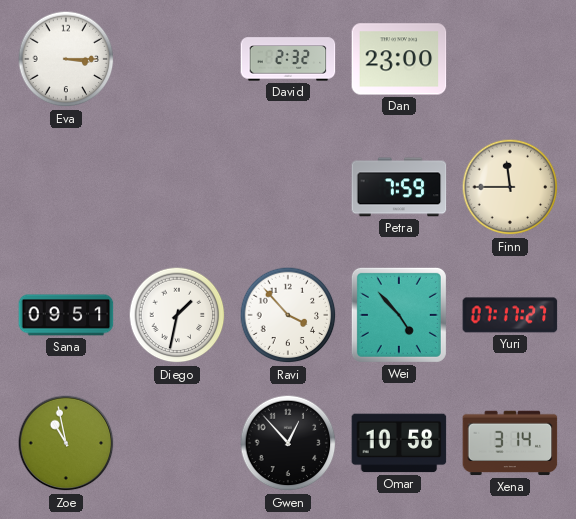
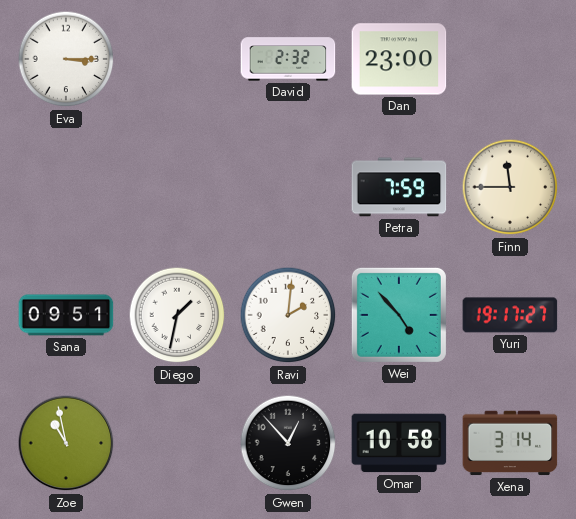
Ravi: 3:53 -> 2:01 (288, 315)
Yuri: 07:17 -> 19:17 (510, 315)
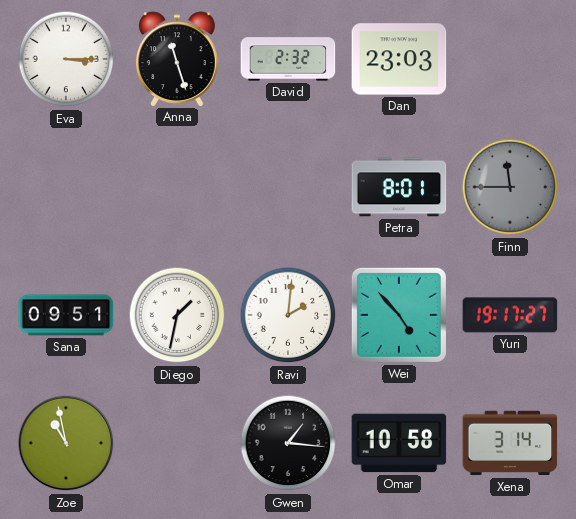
Anna: none -> 11:27 (177, 59)
Dan: 23:00 -> 23:03 (399, 59)
Petra: 7:59 -> 8:01 (399, 187)
Finn dial: cream -> grey (510, 187)
Gwen: 12:53 -> 1:16 (288, 443)
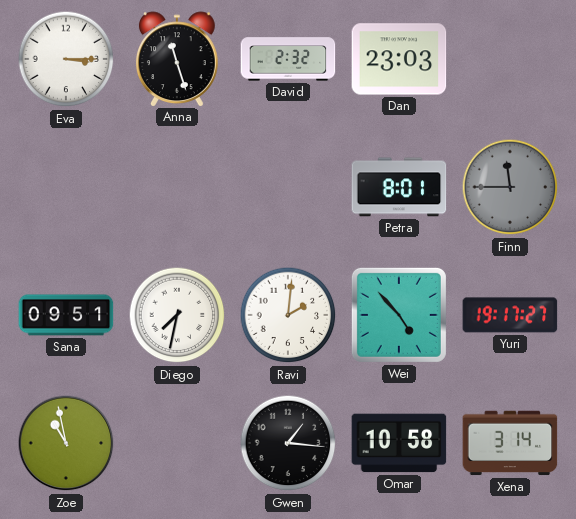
Diego: 1:32 -> 7:32 (177, 315)
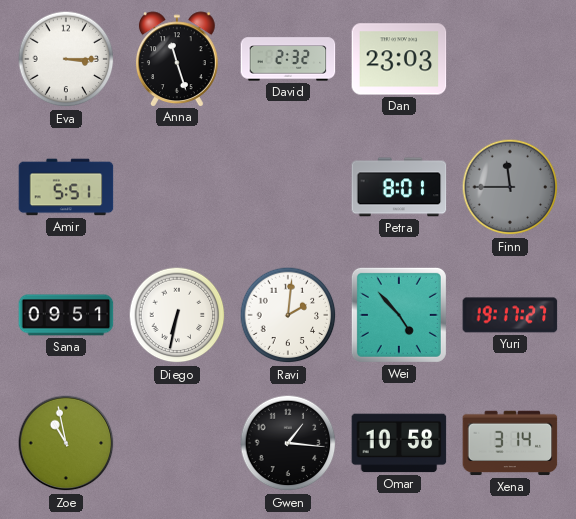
Amir: none -> 5:51 (66, 187)
Diego: 7:32 -> 6:32 (177, 315)
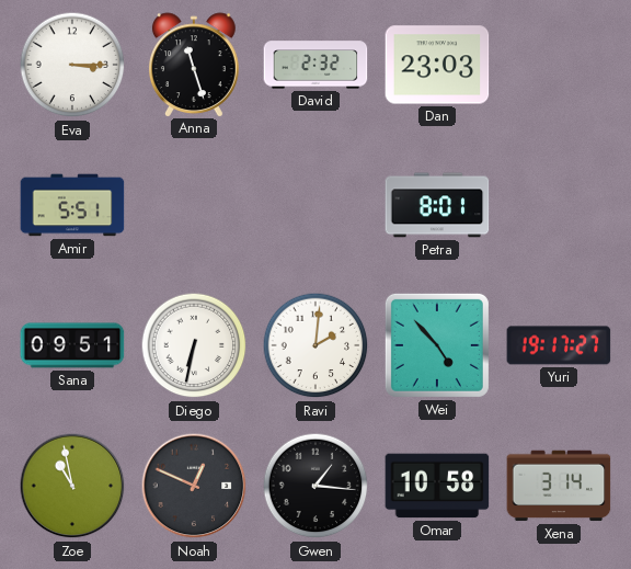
Finn: 11:45 -> none (510, 187)
Noah: none -> 12:49 (194, 486)
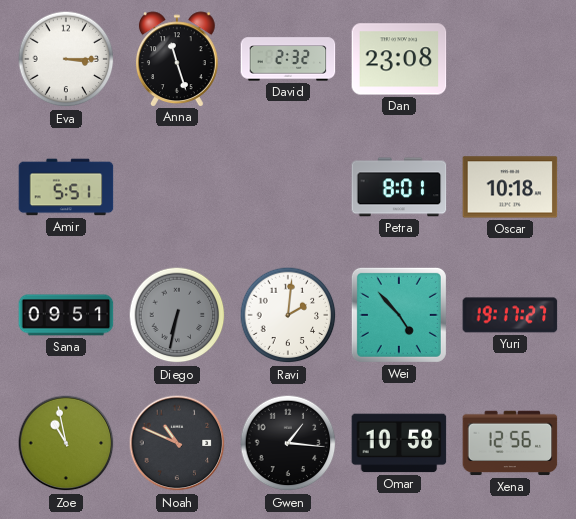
Dan: 23:03 -> 23:08 (399, 59)
Oscar: none -> 10:18 (510, 187)
Diego dial: white -> grey (177, 315)
Noah: 12:49 -> 10:49 (177, 443)
Xena: 3:14 -> 12:56 (510, 443)
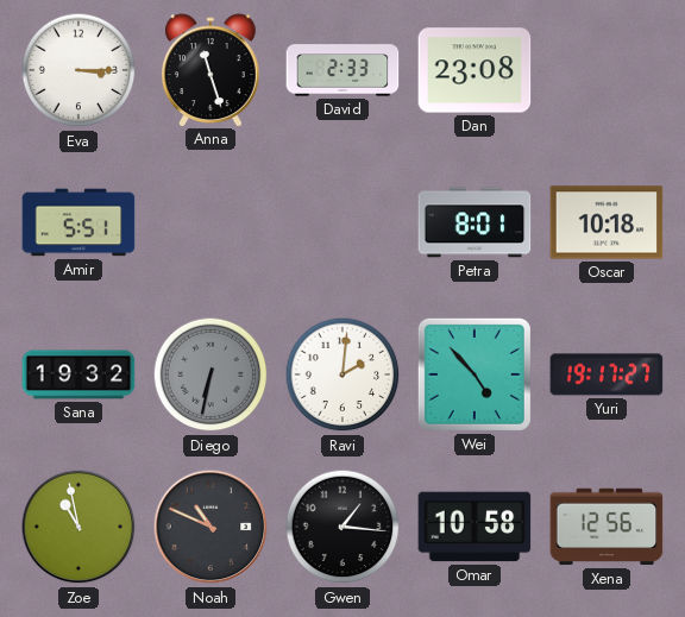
David: 2:32 -> 2:33 (342, 70)
Sana: 09:51 -> 19:32 (78, 374)
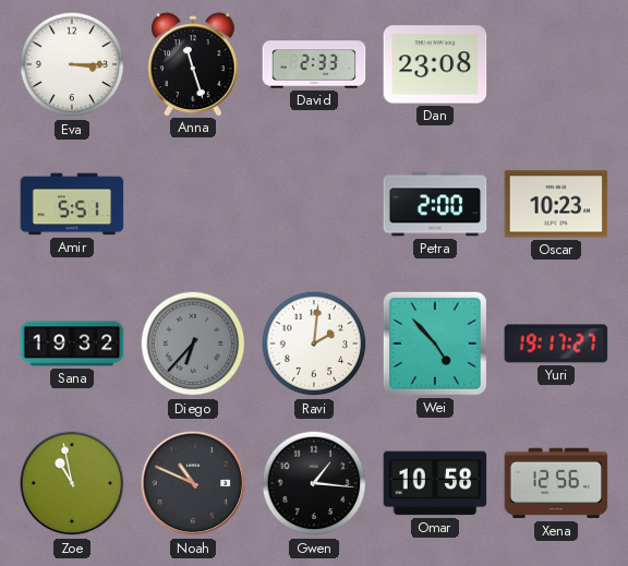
Petra: 8:01 -> 2:00 (435, 204)
Oscar: 10:18 -> 10:23 (556, 204)
Diego: 6:32 -> 6:37 (193, 344)
